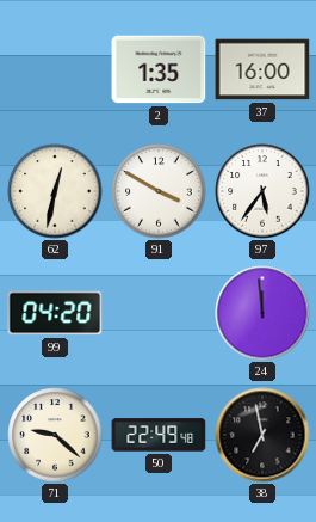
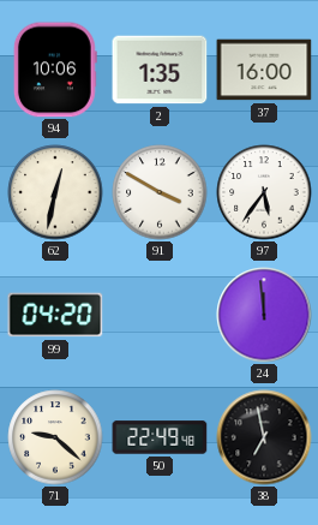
94: none -> 10:06 (55, 70)
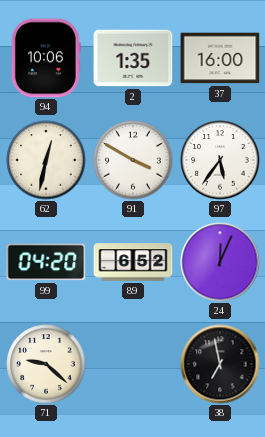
89: none -> 6:52 (133, 262)
24: 11:59 -> 12:04 (220, 262)
50: 22:49 -> none (160, 437)
